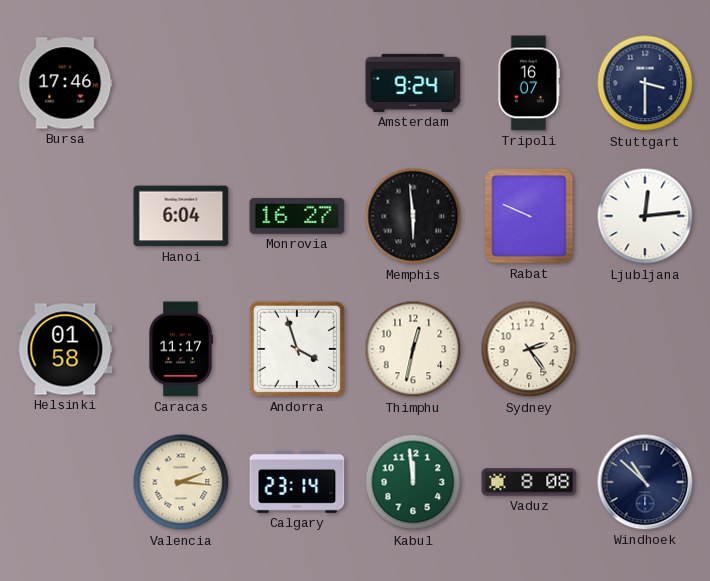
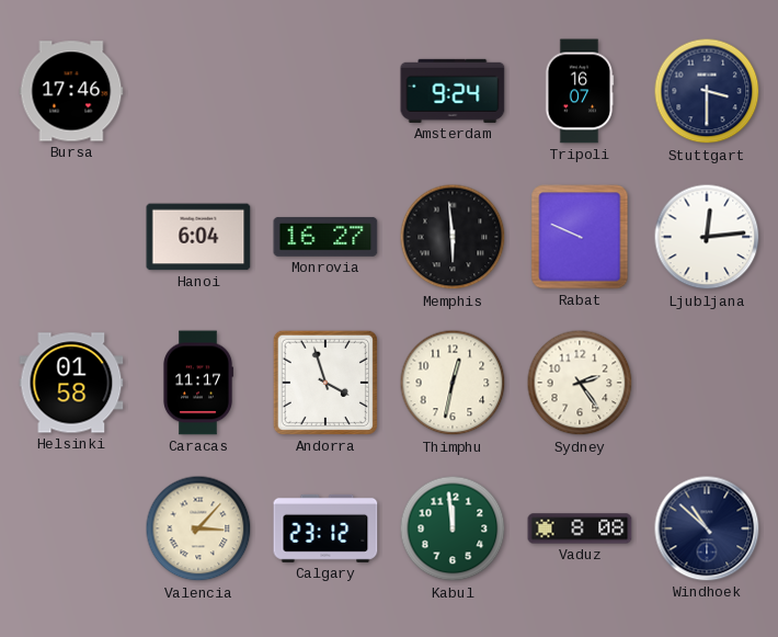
Valencia: 2:16 -> 3:07 (198, 528)
Calgary: 23:14 -> 23:12 (325, 528)
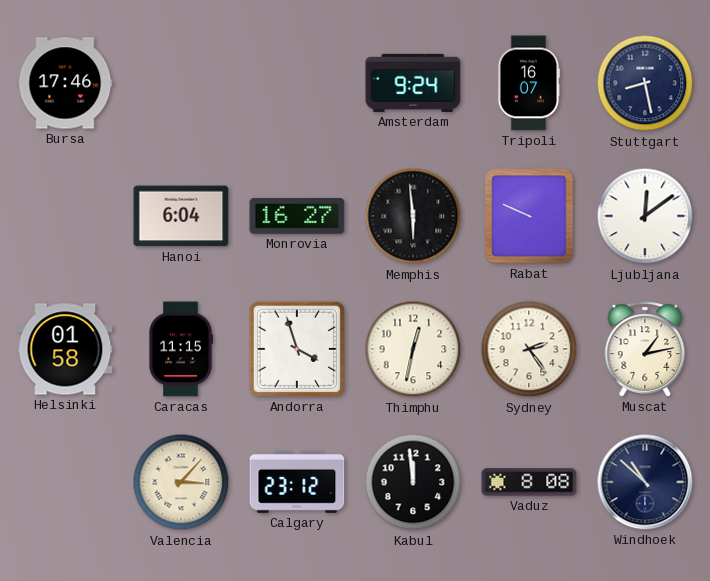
Stuttgart: 3:30 -> 8:28 (645, 83)
Ljubljana: 12:14 -> 12:09 (645, 216)
Caracas: 11:17 -> 11:15 (181, 349)
Muscat: none -> 1:13 (645, 349)
Kabul dial: green -> black (413, 482)
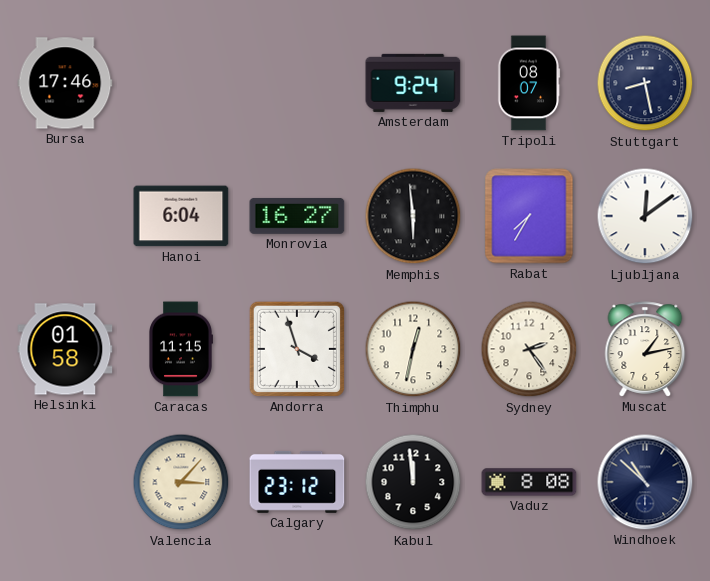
Tripoli: 16:07 -> 08:07 (529, 83)
Rabat: 9:49 -> 7:35 (529, 216)
